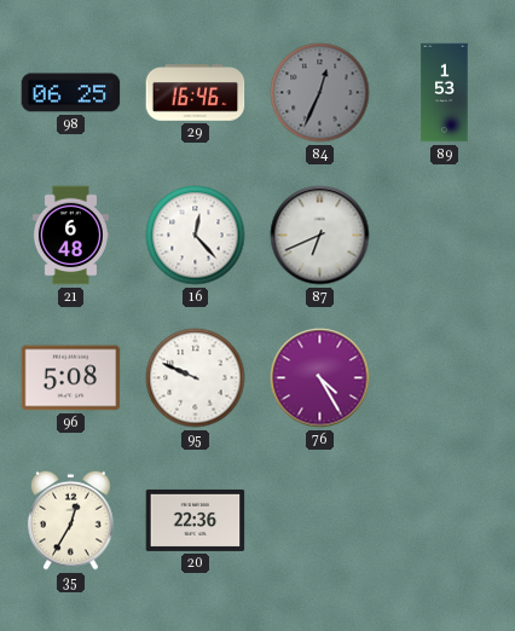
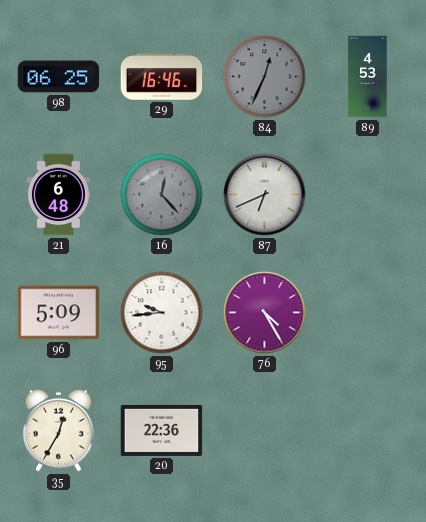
89: 1:53 -> 4:53 (368, 77)
16 dial: white -> grey (162, 195)
96: 5:08 -> 5:09 (59, 313)
95: 9:49 -> 9:44 (162, 313)
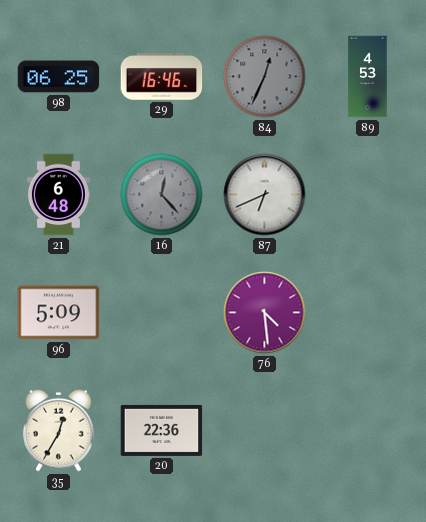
95: 9:44 -> none (162, 313)
76: 4:25 -> 4:29 (265, 313)
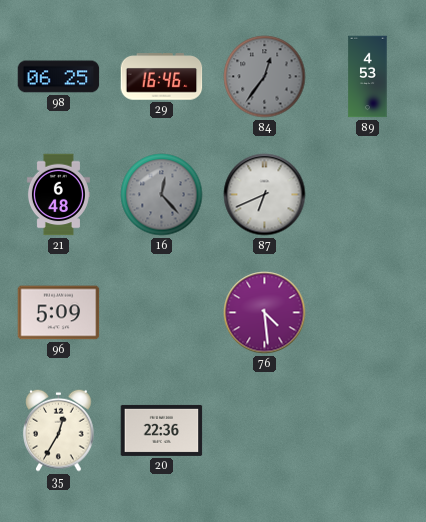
84: 12:34 -> 12:36 (265, 77)
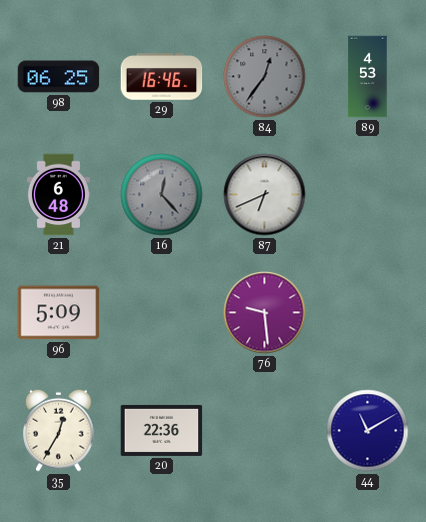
76: 4:29 -> 9:29 (265, 313)
44: none -> 11:10 (368, 431)
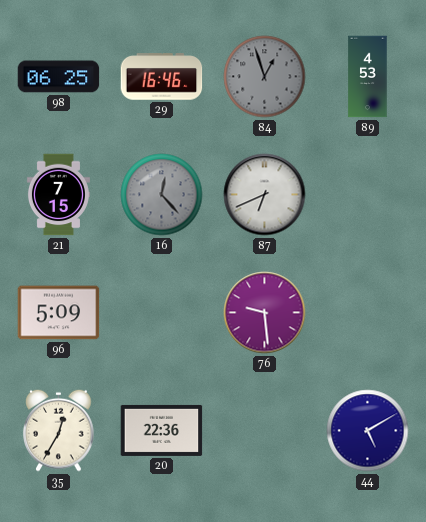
84: 12:36 -> 12:57 (265, 77)
21: 6:48 -> 7:15 (58, 195)
44: 11:10 -> 5:10 (368, 431)
